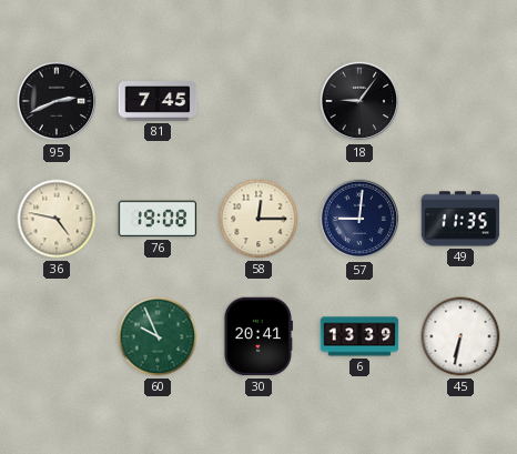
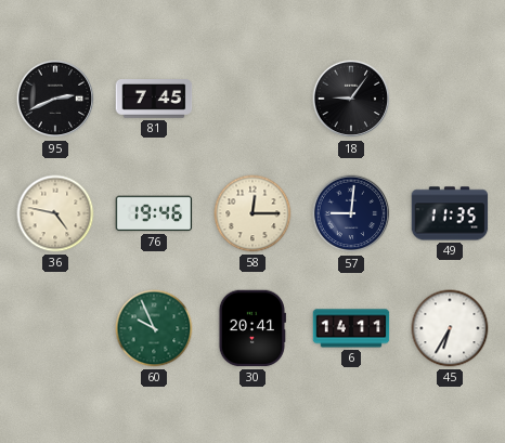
76: 19:08 -> 19:46 (154, 213)
6: 13:39 -> 14:11 (351, 328)
45: 6:32 -> 6:35 (450, 328)
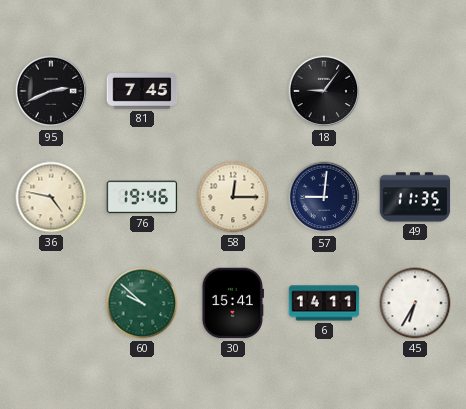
60: 9:56 -> 9:52 (142, 303)
30: 20:41 -> 15:41 (232, 303)
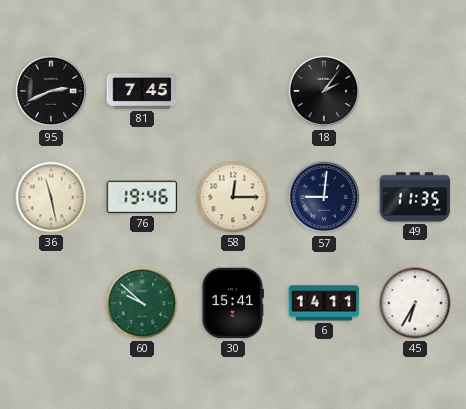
18: 9:06 -> 2:06 (324, 91)
36: 4:47 -> 11:28 (51, 197)
